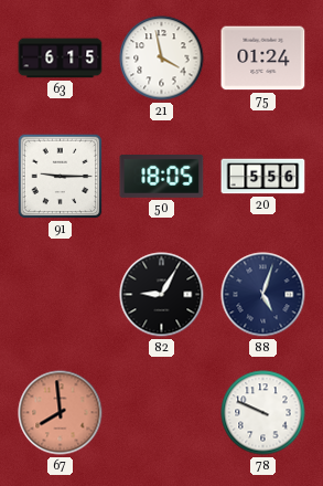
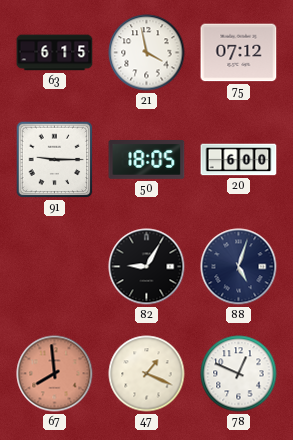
75: 01:24 -> 07:12 (239, 53)
20: 5:56 -> 6:00 (239, 160)
47: none -> 1:19 (147, 374)
78: 9:49 -> 12:49 (239, 374)
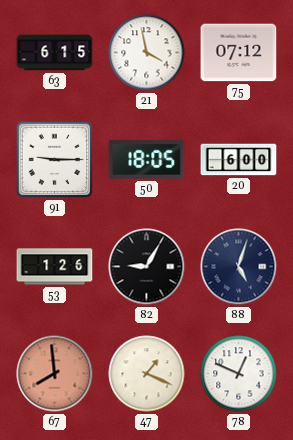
53: none -> 1:26 (55, 267)
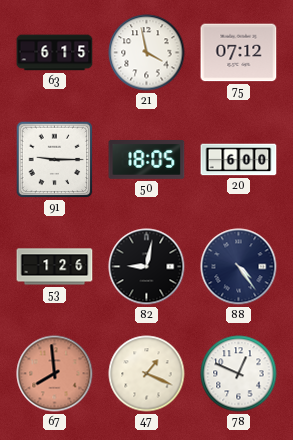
82: 9:05 -> 9:02 (147, 267)
88: 5:03 -> 4:24 (239, 267)
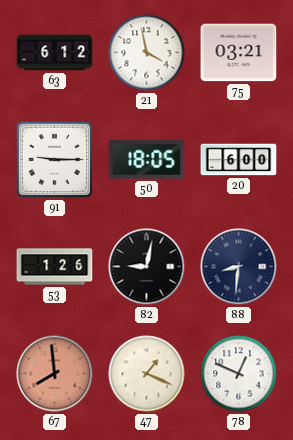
63: 6:15 -> 6:12 (55, 53)
75: 07:12 -> 03:21 (239, 53)
88: 4:24 -> 8:31 (239, 267)
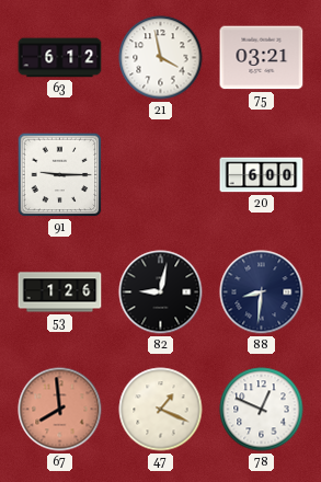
50: 18:05 -> none (147, 160)
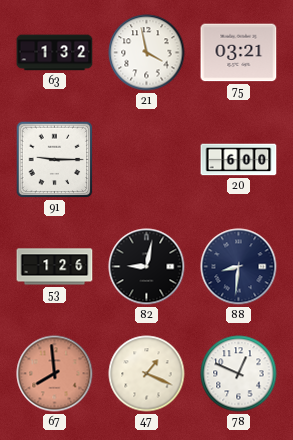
63: 6:12 -> 1:32 (55, 53)
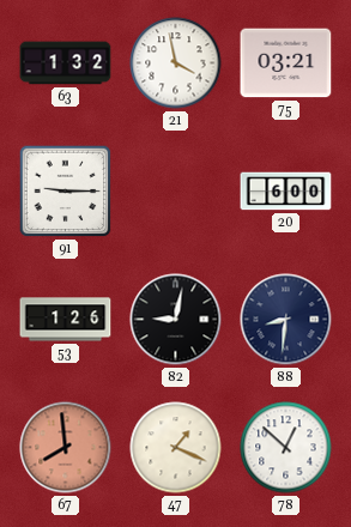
78: 12:49 -> 12:52 (286, 448)
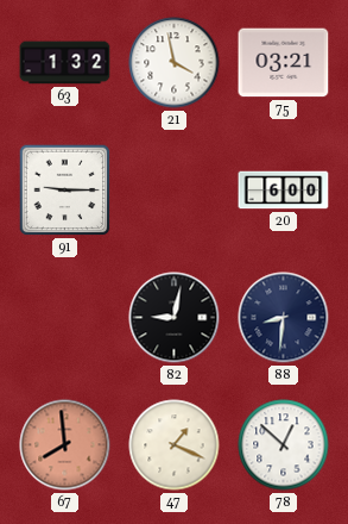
53: 1:26 -> none (66, 320)
